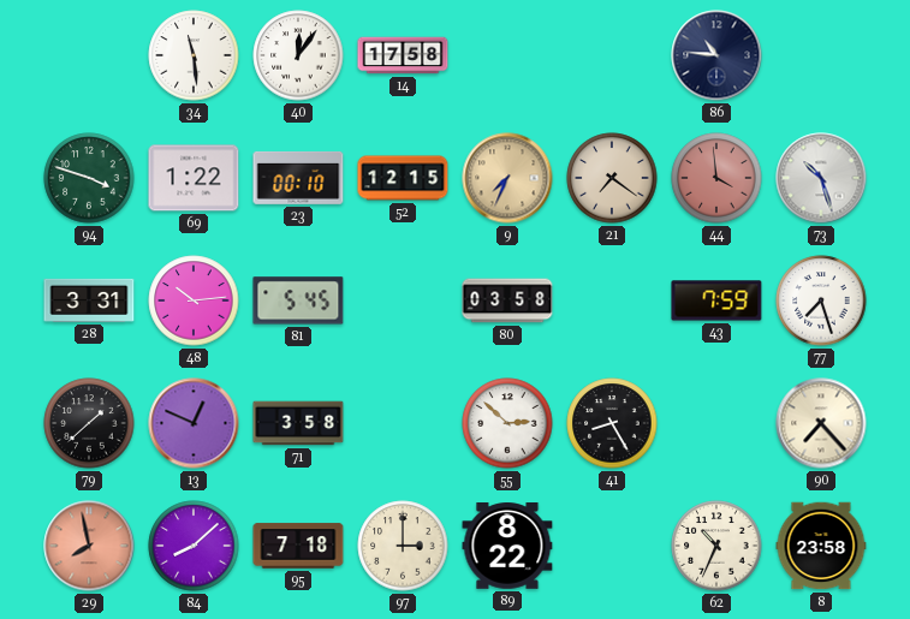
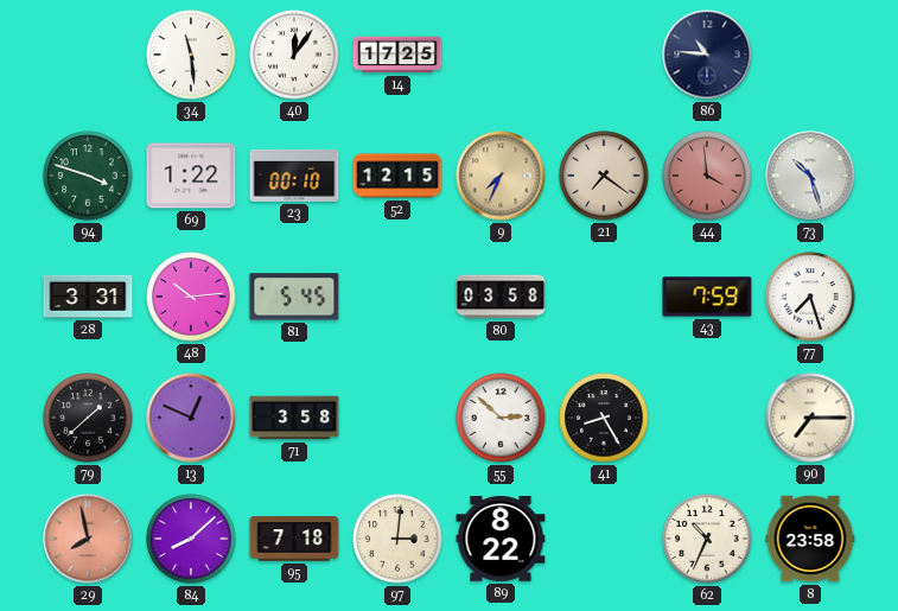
14: 17:58 -> 17:25 (397, 55)
90: 7:23 -> 7:15 (810, 418)
97: 3:00 -> 3:01 (397, 539)
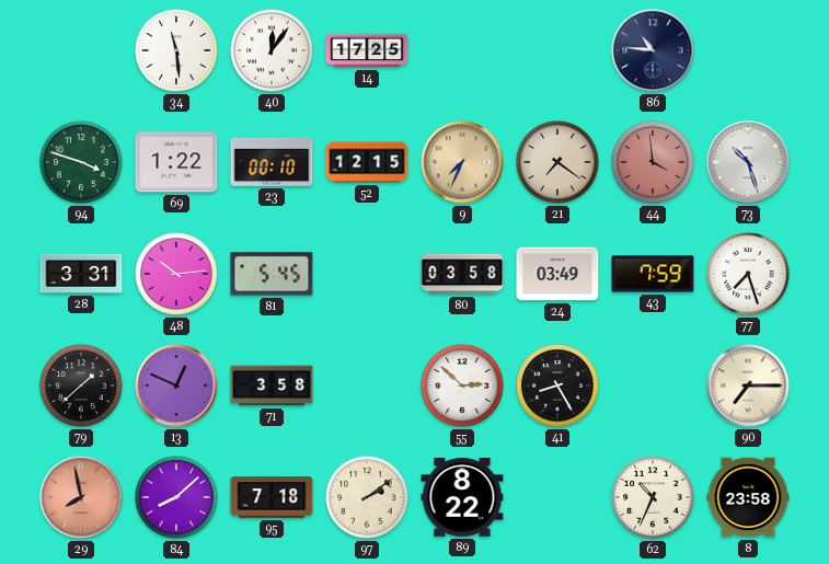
24: none -> 03:49 (557, 274)
97: 3:01 -> 2:09 (367, 497)
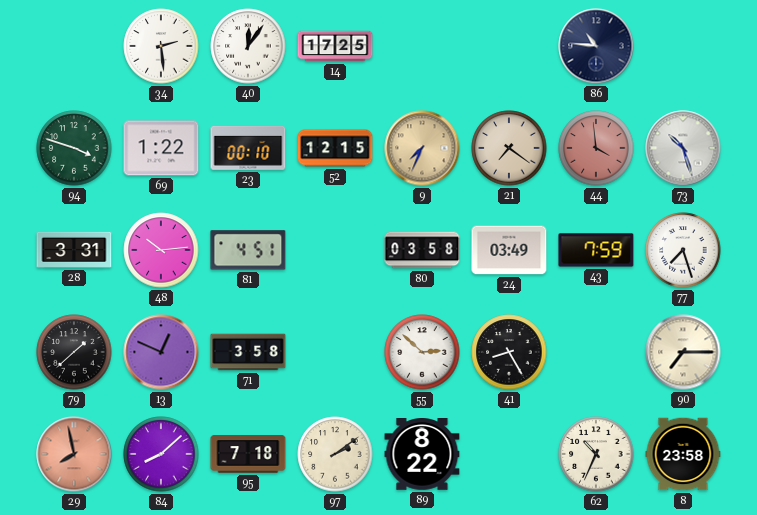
34: 11:29 -> 2:29 (161, 46)
81: 5:45 -> 4:51 (248, 250)
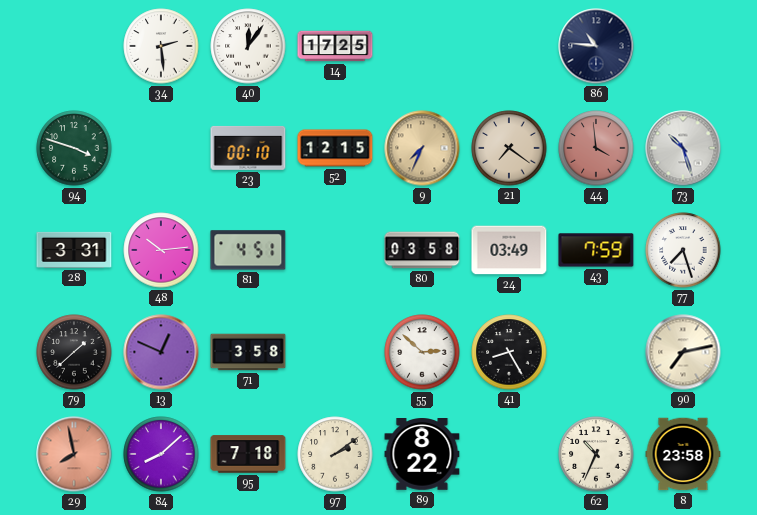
69: 1:22 -> none (161, 148)
90: 7:15 -> 7:13 (683, 352)
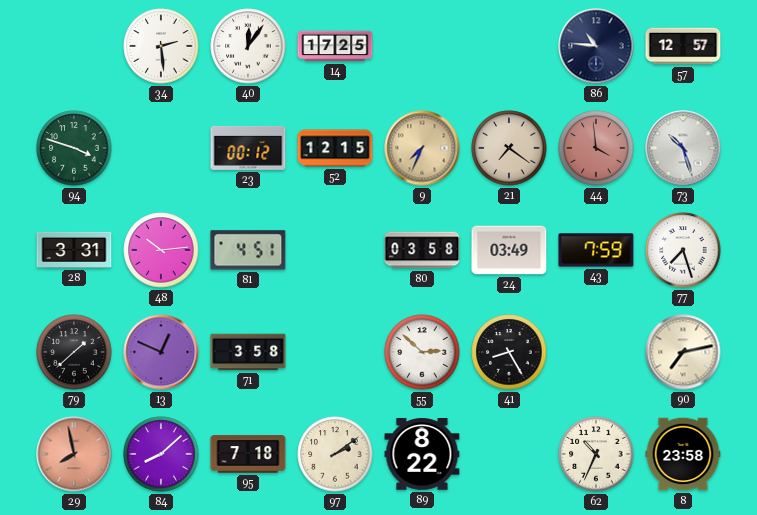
57: none -> 12:57 (683, 46)
23: 00:10 -> 00:12 (248, 148)
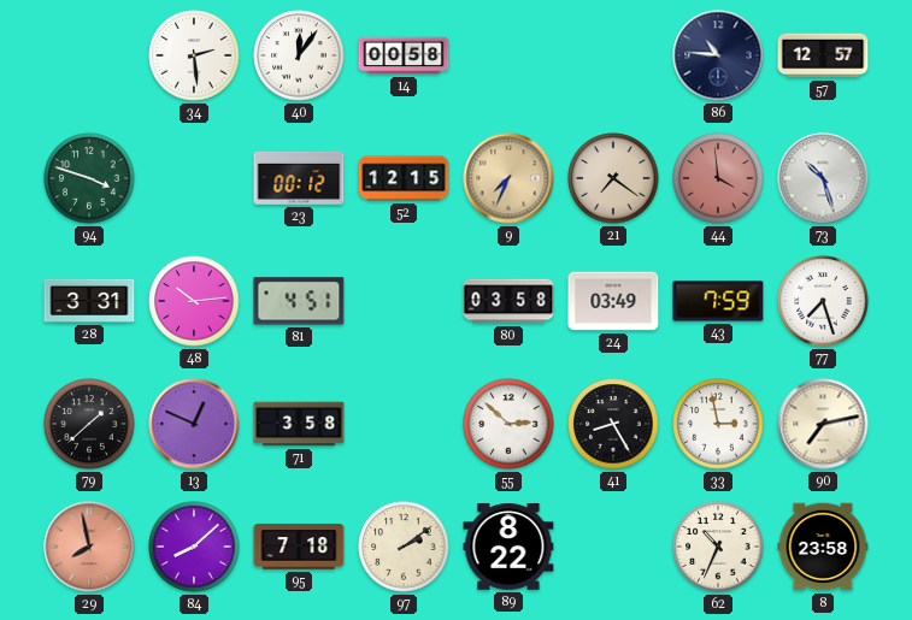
14: 17:25 -> 00:58 (404, 55)
33: none -> 2:58 (718, 424)
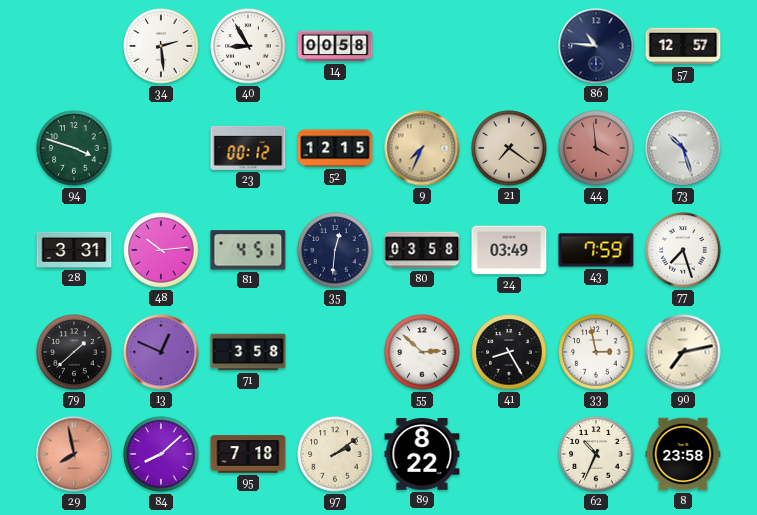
40: 12:06 -> 8:55 (248, 46)
35: none -> 12:31 (335, 250)
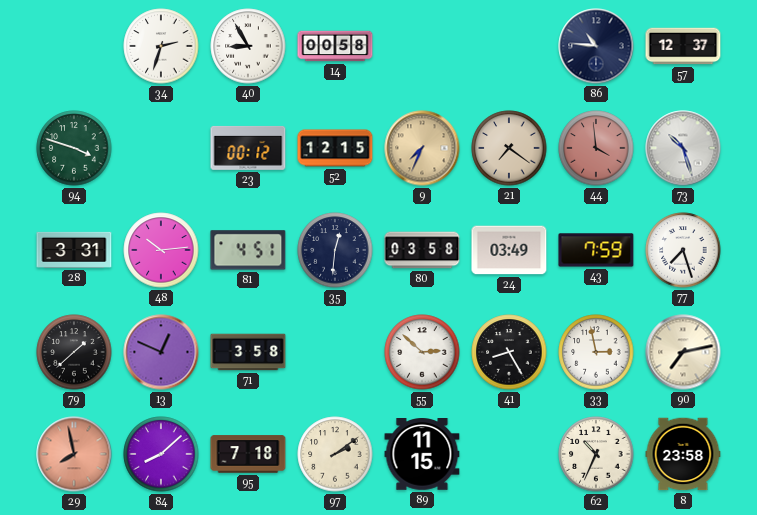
34: 2:29 -> 2:33 (161, 46)
57: 12:57 -> 12:37 (683, 46)
89: 8:22 -> 11:15 (422, 454)
